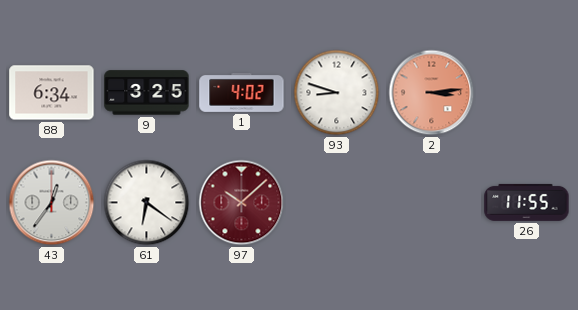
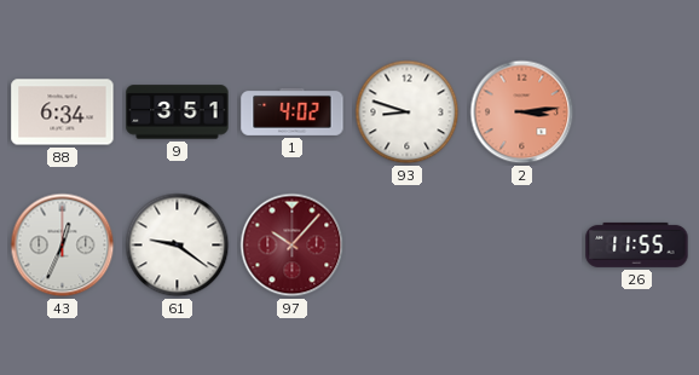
9: 3:25 -> 3:51 (178, 112)
43: 12:36 -> 12:34 (63, 246)
61: 6:21 -> 9:21 (178, 246)
97: 10:08 -> 10:07 (293, 246)
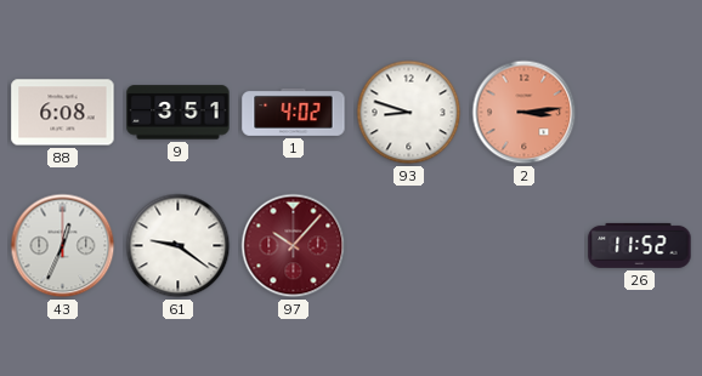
88: 6:34 -> 6:08 (63, 113)
26: 11:55 -> 11:52 (640, 245)
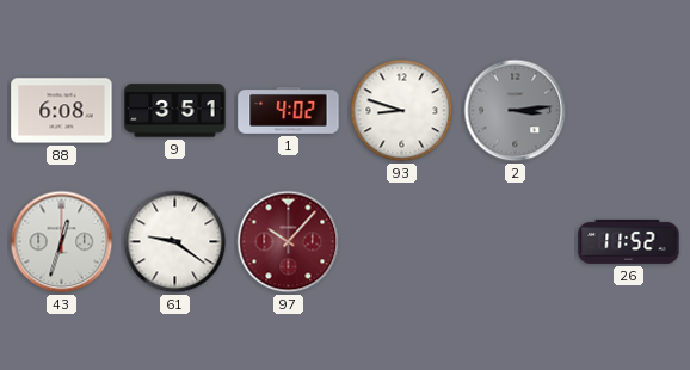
2 dial: salmon -> grey (516, 111)
43: 12:34 -> 12:33 (62, 242)
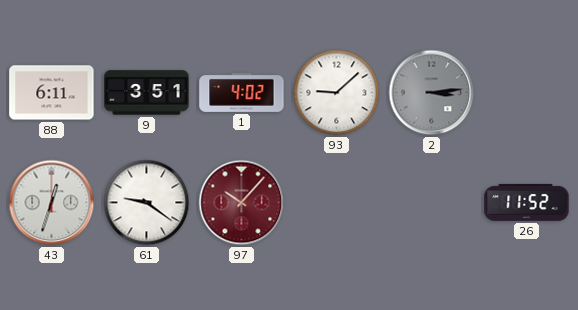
88: 6:08 -> 6:11 (52, 93)
93: 8:48 -> 9:08 (337, 93)
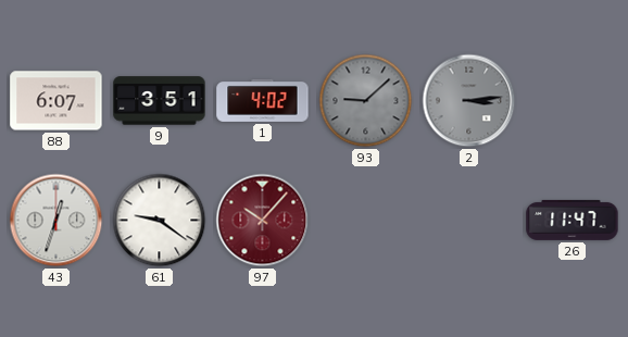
88: 6:11 -> 6:07 (56, 101)
93 dial: white -> grey (366, 101)
26: 11:52 -> 11:47 (573, 220)
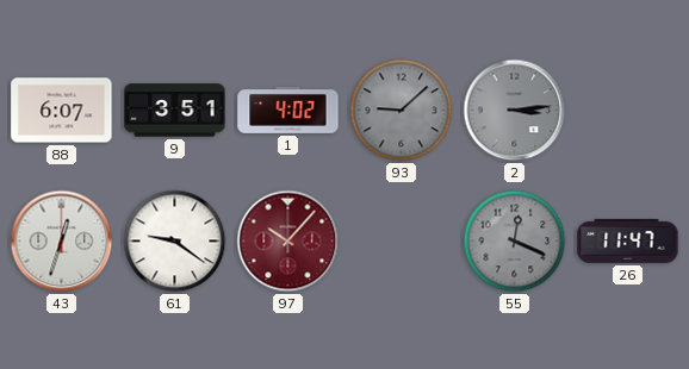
55: none -> 12:19 (515, 242)
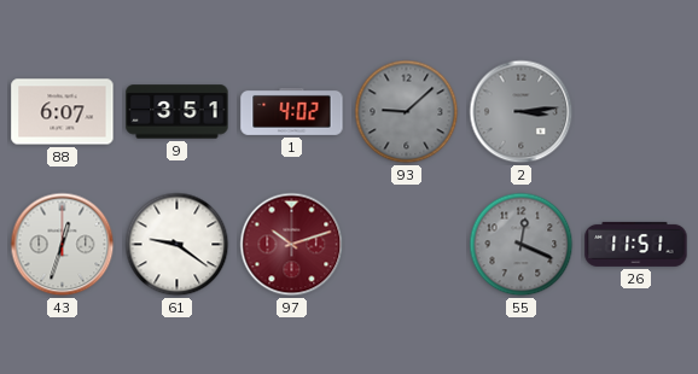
97: 10:07 -> 10:12 (292, 245)
26: 11:47 -> 11:51 (636, 244)
